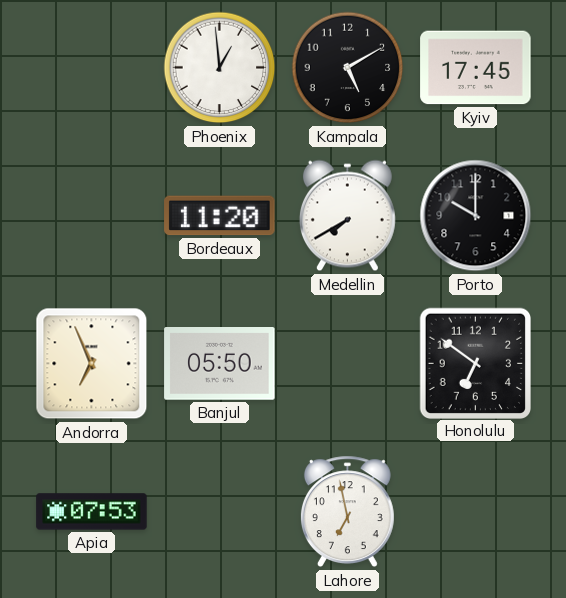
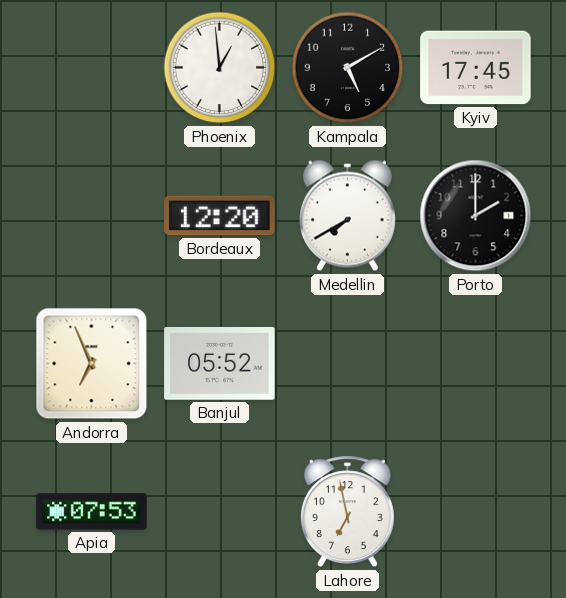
Bordeaux: 11:20 -> 12:20 (220, 216)
Porto: 10:00 -> 2:00 (476, 216)
Banjul: 05:50 -> 05:52 (220, 364)
Honolulu: 6:51 -> none (475, 363)
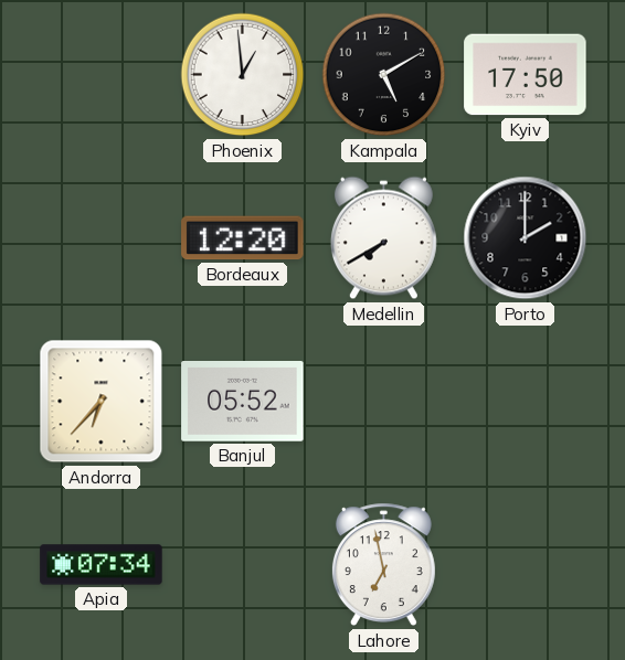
Kyiv: 17:45 -> 17:50 (526, 75)
Andorra: 6:56 -> 6:37 (102, 402)
Apia: 07:53 -> 07:34 (102, 565)
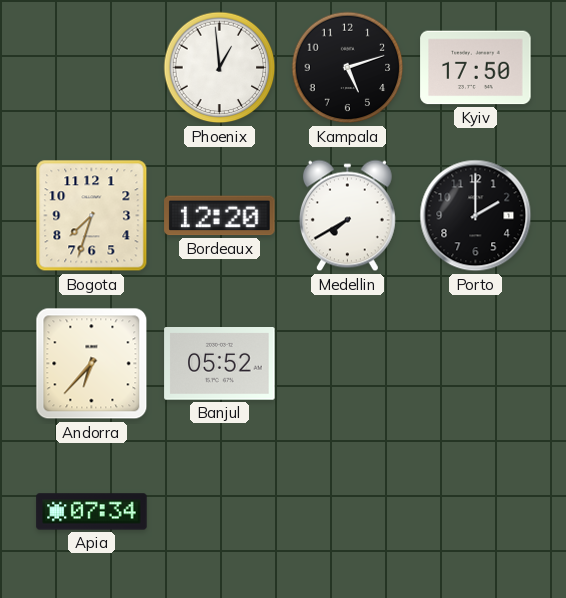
Kampala: 5:10 -> 5:12 (348, 68)
Bogota: none -> 7:33 (92, 216)
Lahore: 6:58 -> none (383, 565)
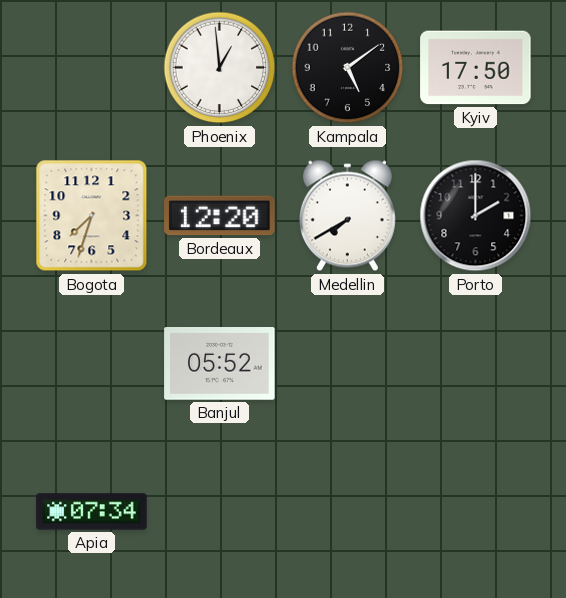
Kampala: 5:12 -> 5:09 (348, 68)
Andorra: 6:37 -> none (92, 364)
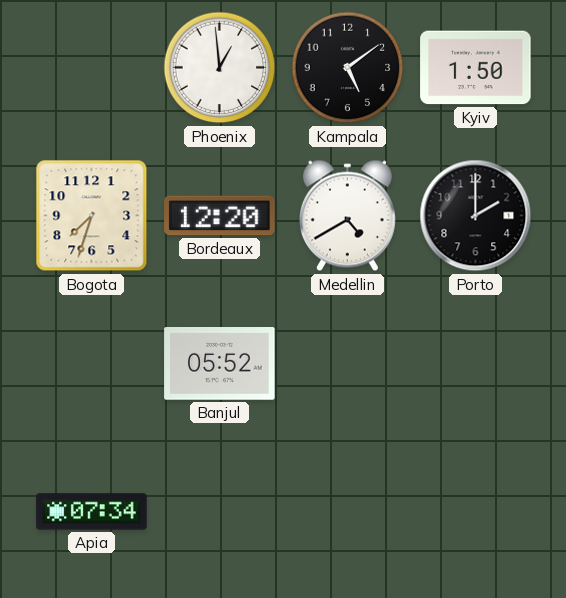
Kyiv: 17:50 -> 1:50 (476, 68)
Medellin: 7:40 -> 4:40 (347, 216)
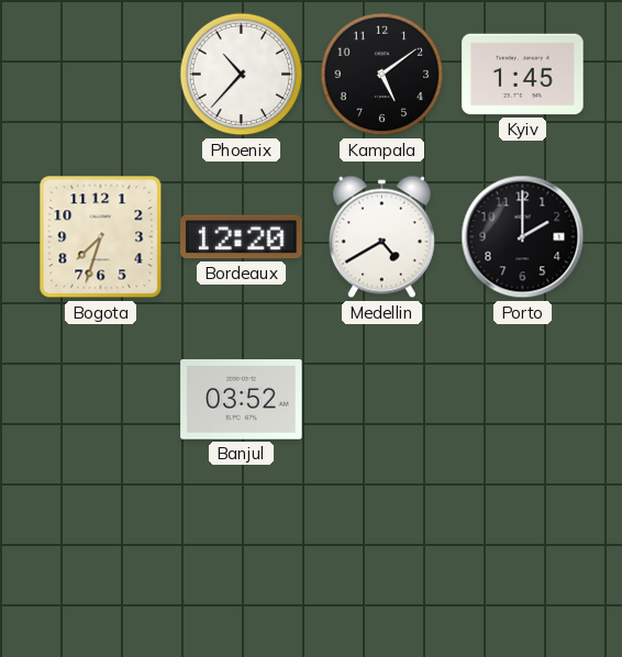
Phoenix: 12:59 -> 10:37 (242, 75)
Kyiv: 1:50 -> 1:45 (523, 75)
Banjul: 05:52 -> 03:52 (242, 400)
Apia: 07:34 -> none (92, 512)
